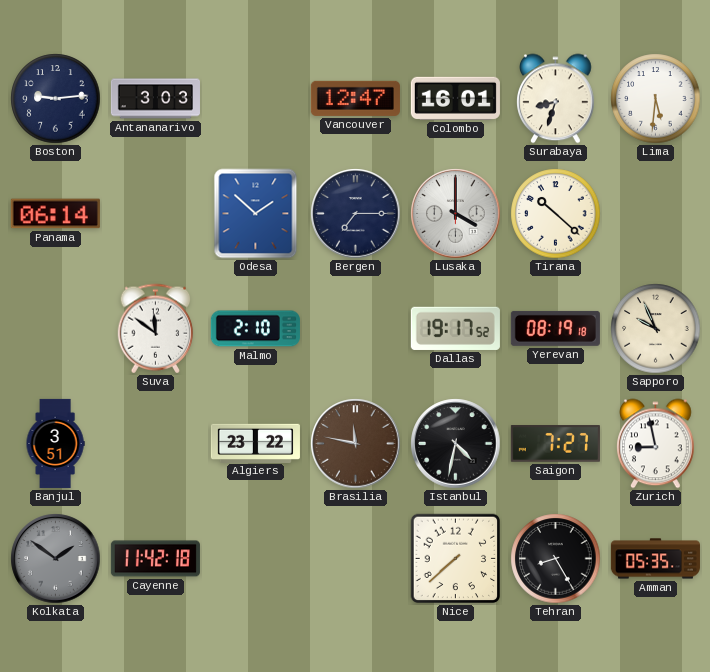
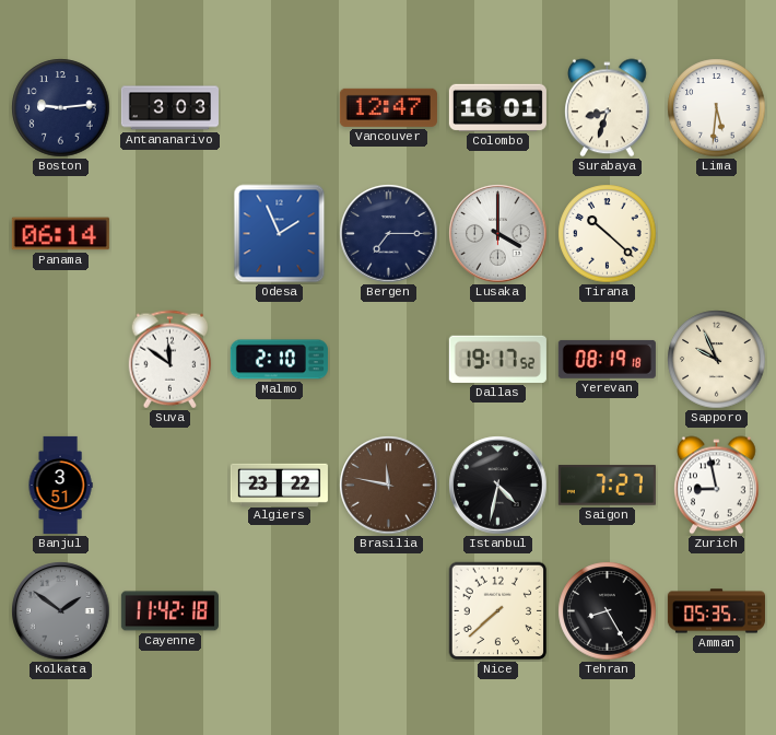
Odesa: 1:52 -> 1:56 (280, 234)
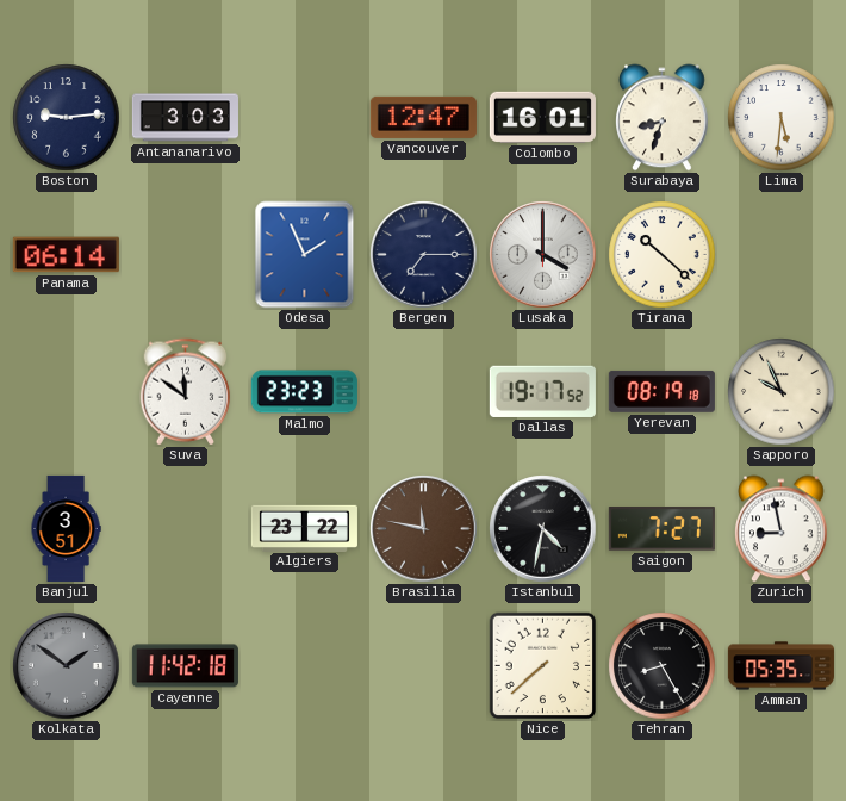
Malmo: 2:10 -> 23:23 (304, 392)
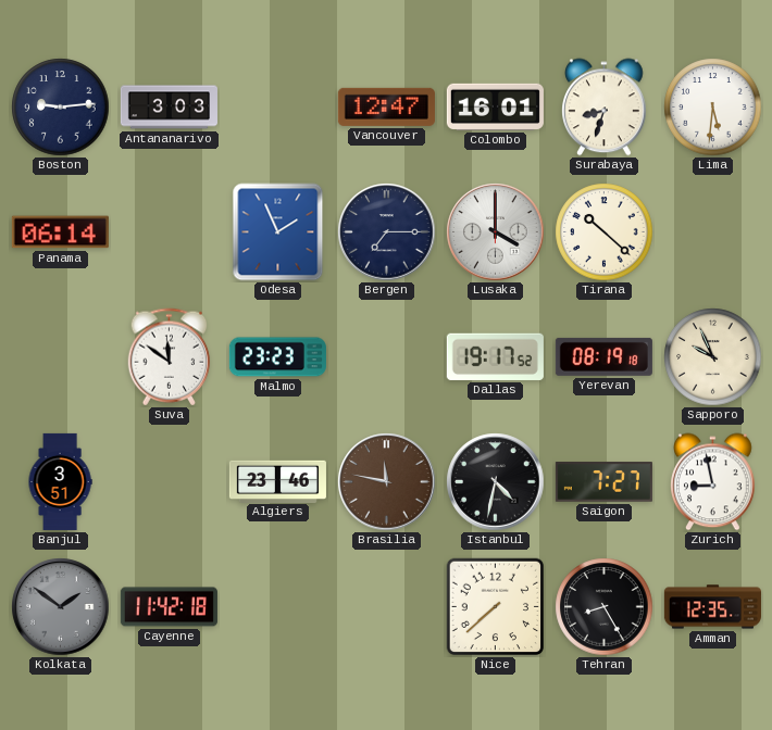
Algiers: 23:22 -> 23:46 (277, 481)
Amman: 05:35 -> 12:35 (712, 607)
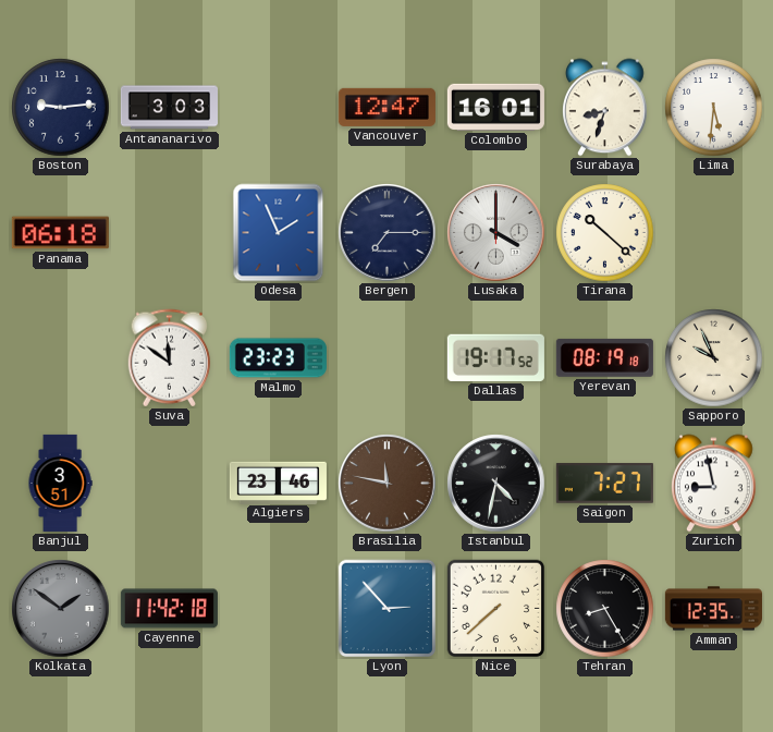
Panama: 06:14 -> 06:18 (60, 233)
Lyon: none -> 2:53 (388, 609)
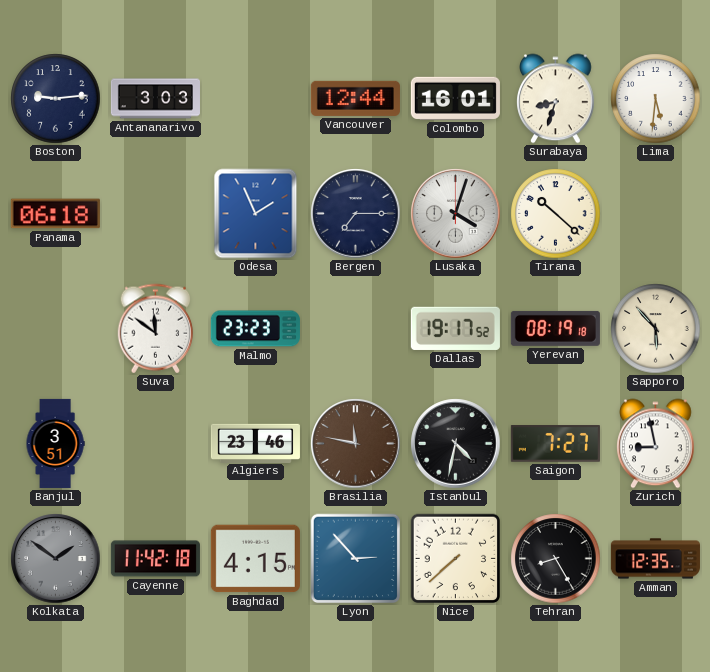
Vancouver: 12:47 -> 12:44 (355, 98)
Lusaka: 4:00 -> 4:03 (456, 214)
Sapporo: 9:56 -> 5:53 (656, 329)
Baghdad: none -> 4:15 (255, 559)
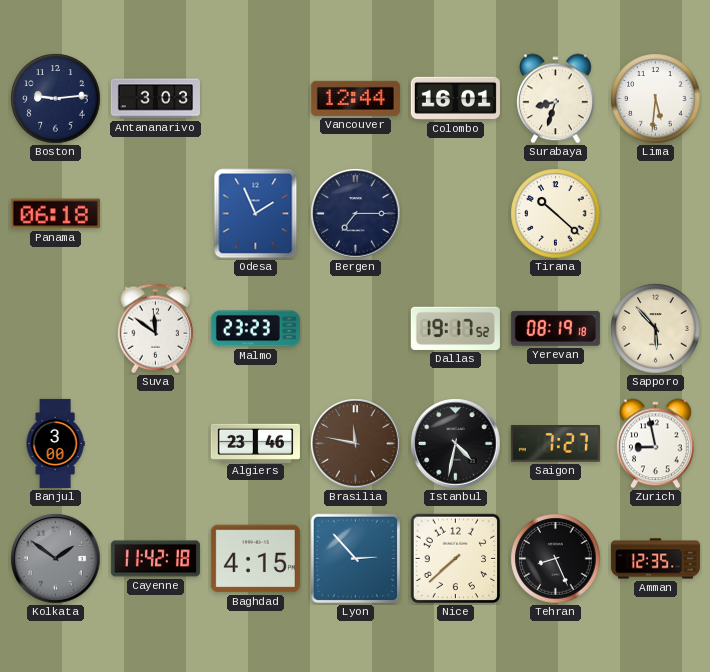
Lusaka: 4:03 -> none (456, 214)
Banjul: 3:51 -> 3:00 (55, 443)
Tehran: 8:25 -> 8:26 (556, 559)
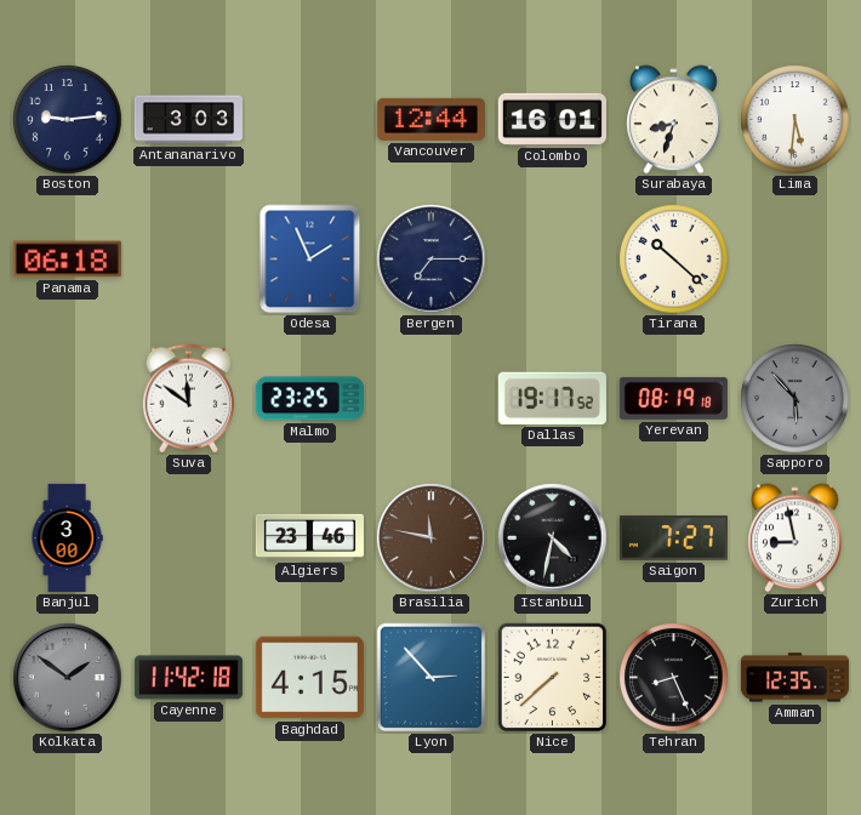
Malmo: 23:23 -> 23:25 (309, 399)
Sapporo dial: cream -> grey (796, 399)
